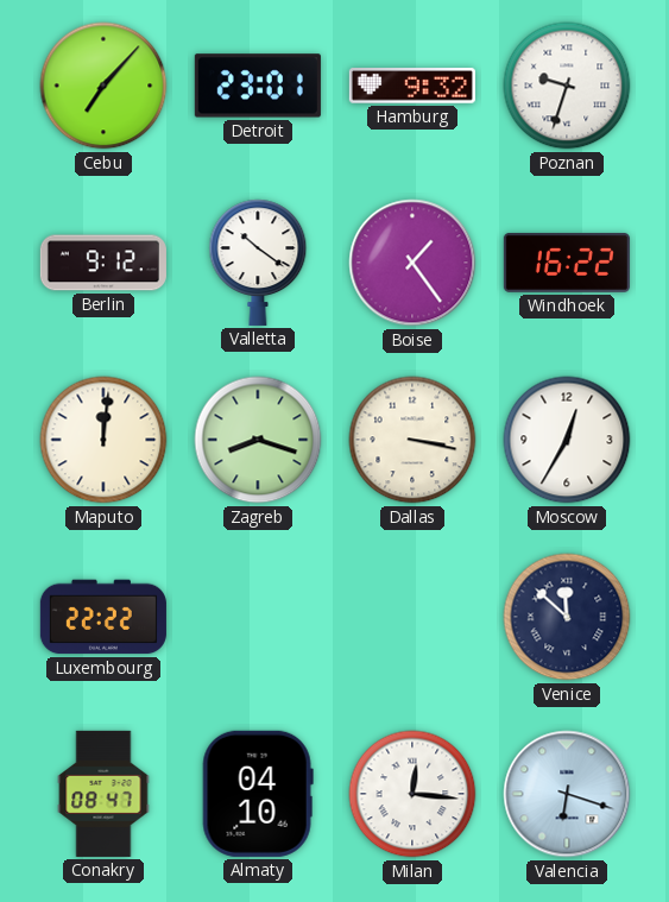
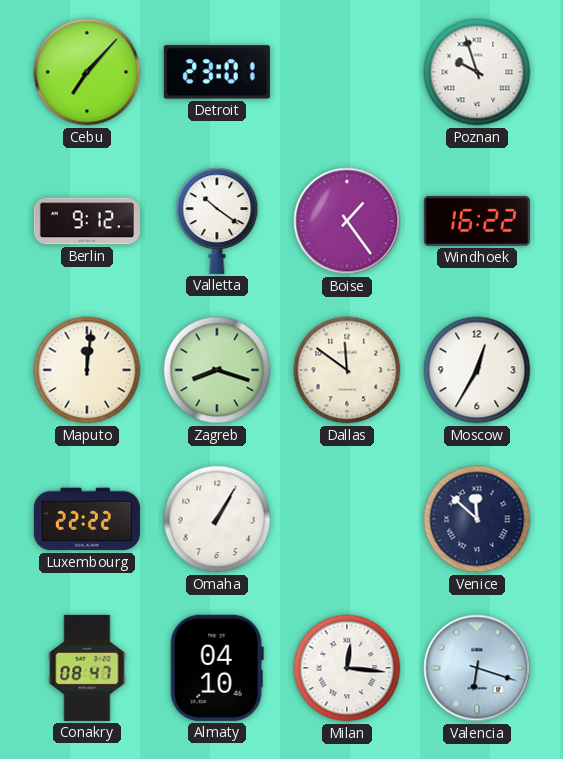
Hamburg: 9:32 -> none (412, 86)
Poznan: 9:33 -> 9:57 (477, 72)
Dallas: 3:17 -> 11:51 (347, 370)
Omaha: none -> 1:05 (217, 519)
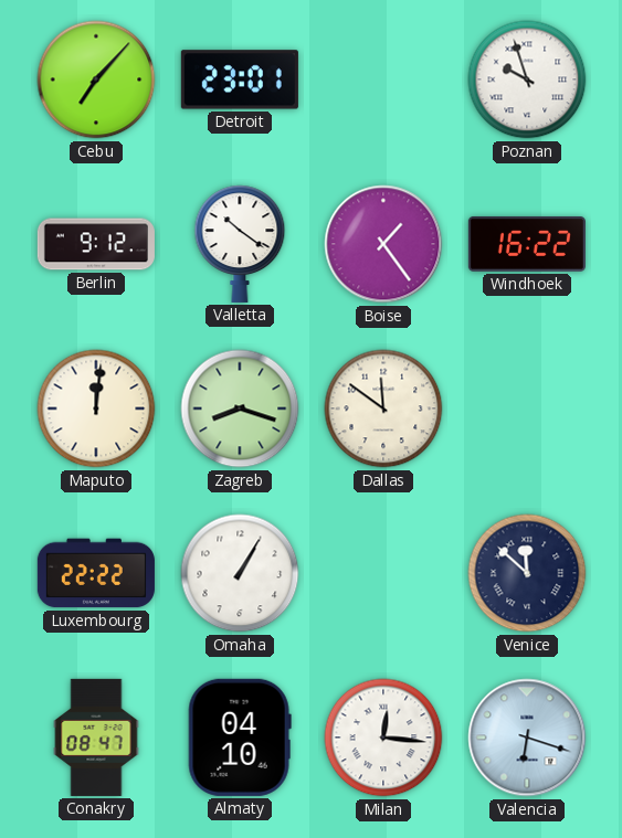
Moscow: 12:35 -> none (477, 370)
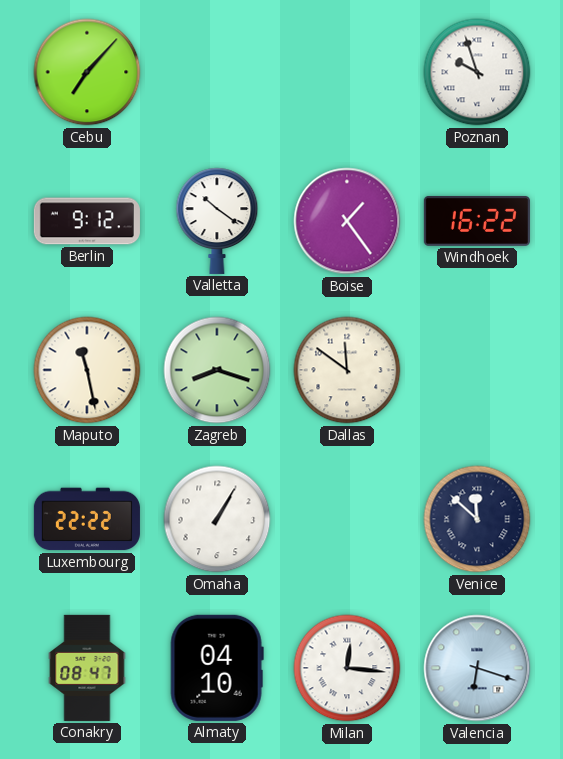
Detroit: 23:01 -> none (240, 79)
Maputo: 12:01 -> 11:28 (87, 370)
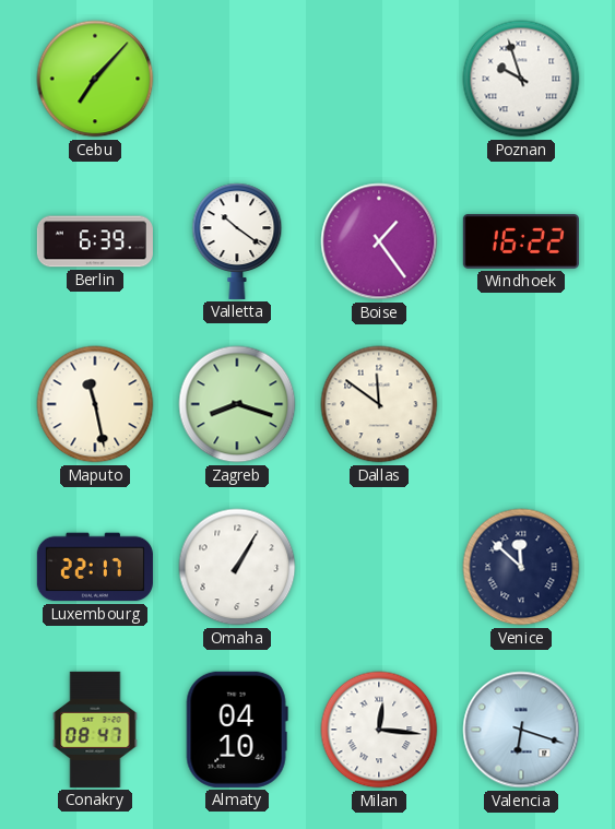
Berlin: 9:12 -> 6:39 (95, 241)
Luxembourg: 22:22 -> 22:17 (95, 567)
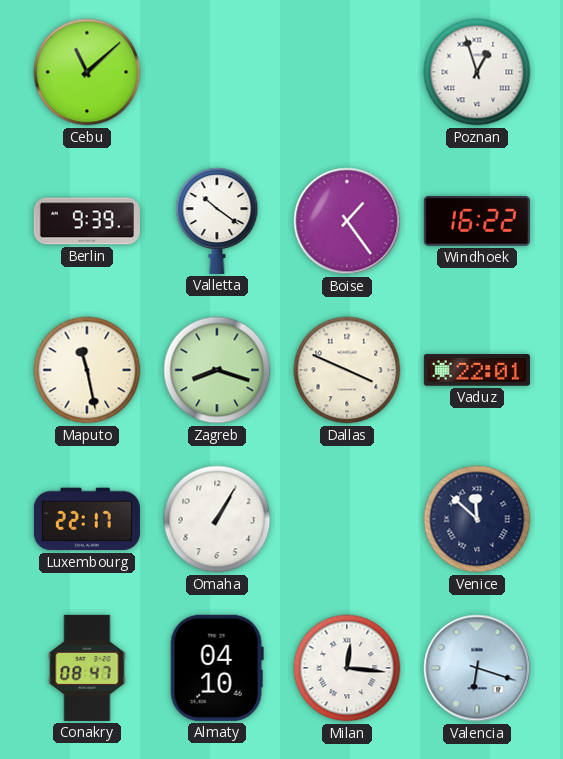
Cebu: 7:07 -> 11:08 (87, 72)
Poznan: 9:57 -> 12:57 (477, 72)
Berlin: 6:39 -> 9:39 (87, 221)
Dallas: 11:51 -> 3:49 (347, 370)
Vaduz: none -> 22:01 (477, 370)
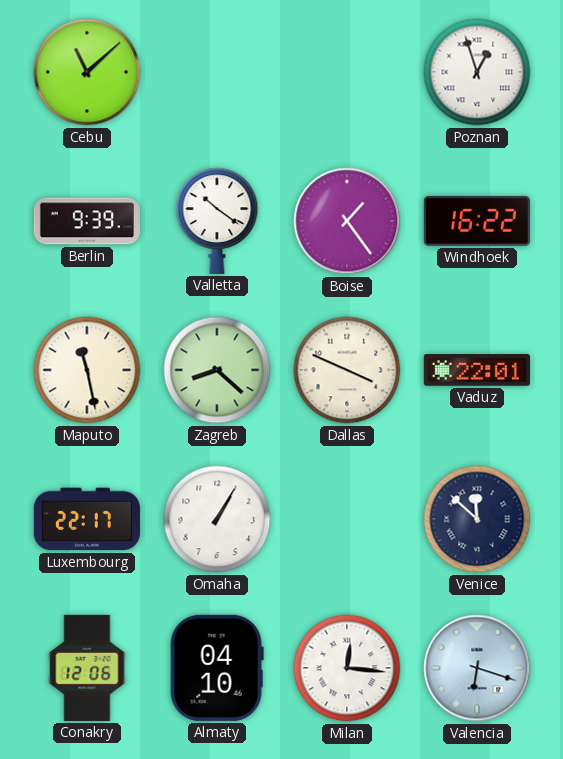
Zagreb: 8:18 -> 8:22 (217, 370)
Conakry: 08:47 -> 12:06 (87, 668)
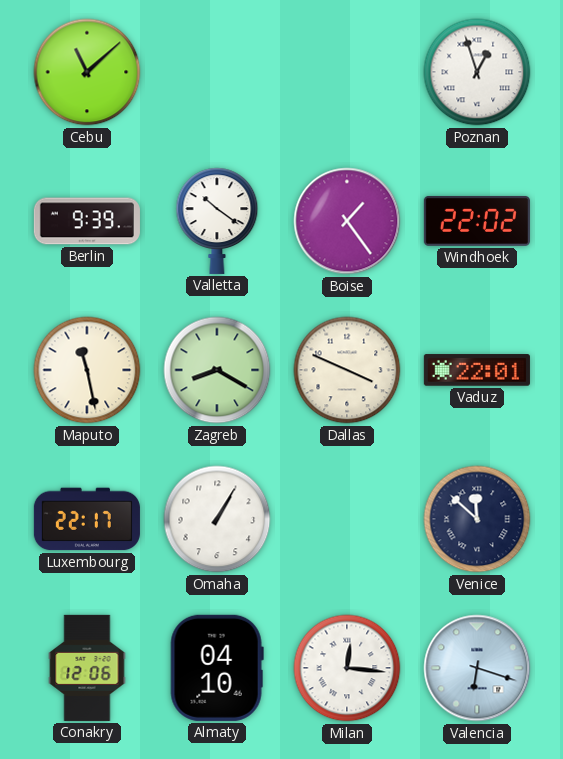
Windhoek: 16:22 -> 22:02 (477, 221)
Zagreb: 8:22 -> 8:20 (217, 370)
